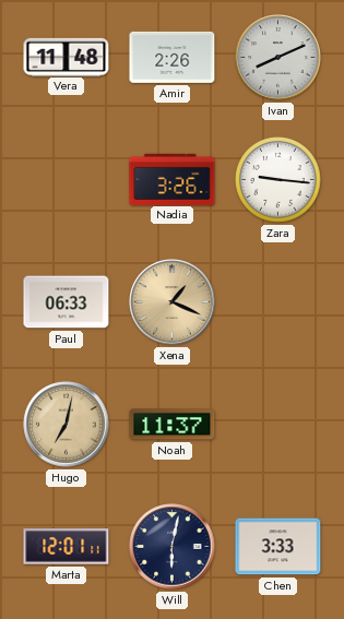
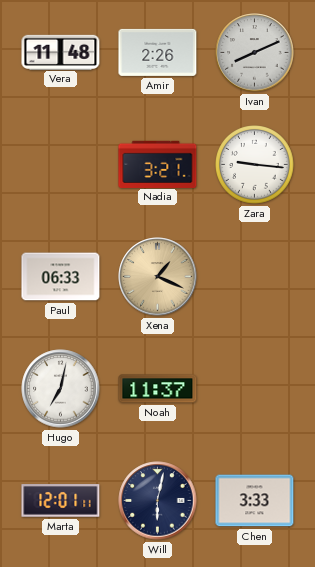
Nadia: 3:26 -> 3:21 (158, 164)
Hugo dial: champagne -> white (61, 389)
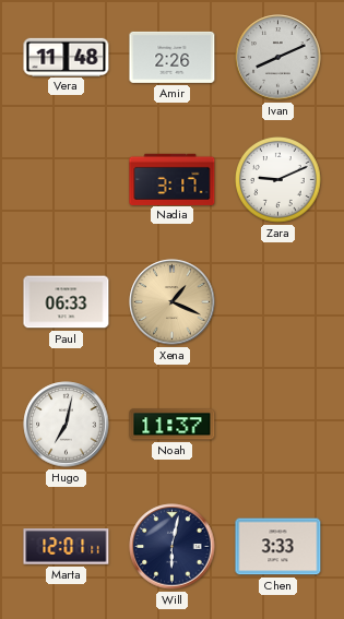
Nadia: 3:21 -> 3:17 (173, 179)
Zara: 9:16 -> 9:11 (278, 180)
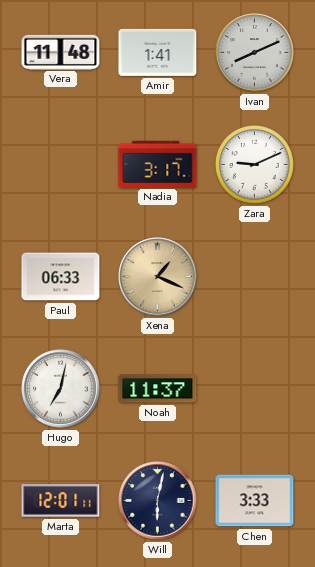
Amir: 2:26 -> 1:41 (158, 52)
